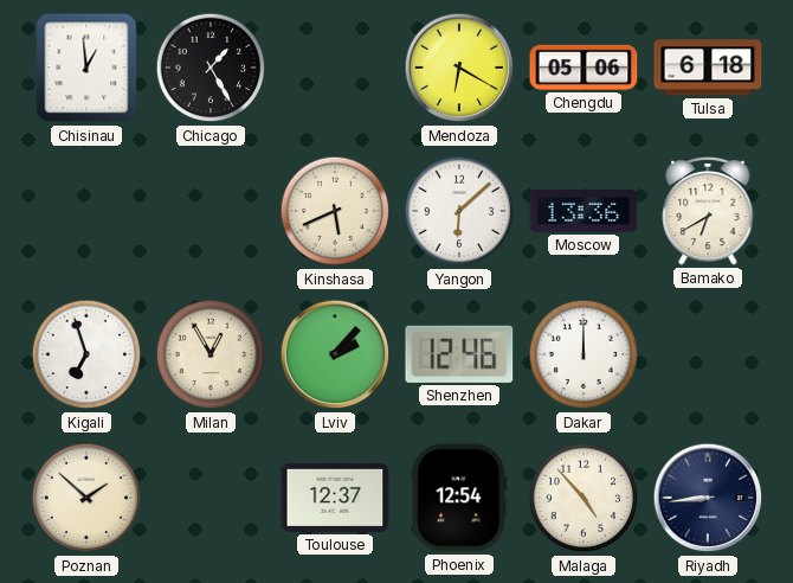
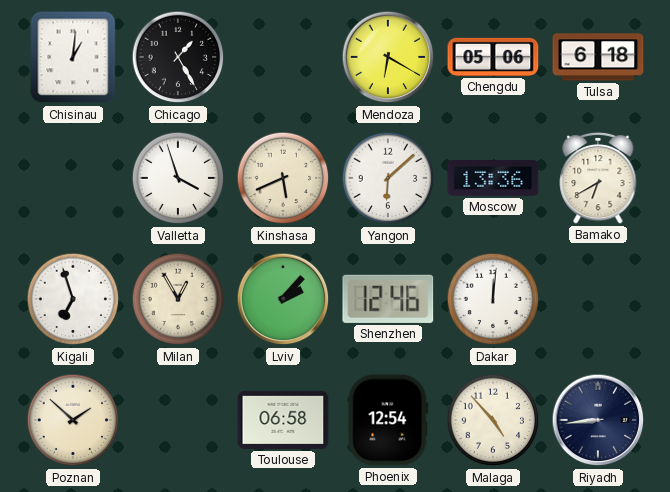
Chisinau: 12:59 -> 1:01 (73, 57)
Valletta: none -> 3:57 (178, 178)
Dakar: 12:00 -> 12:01 (493, 299)
Toulouse: 12:37 -> 06:58 (283, 420)
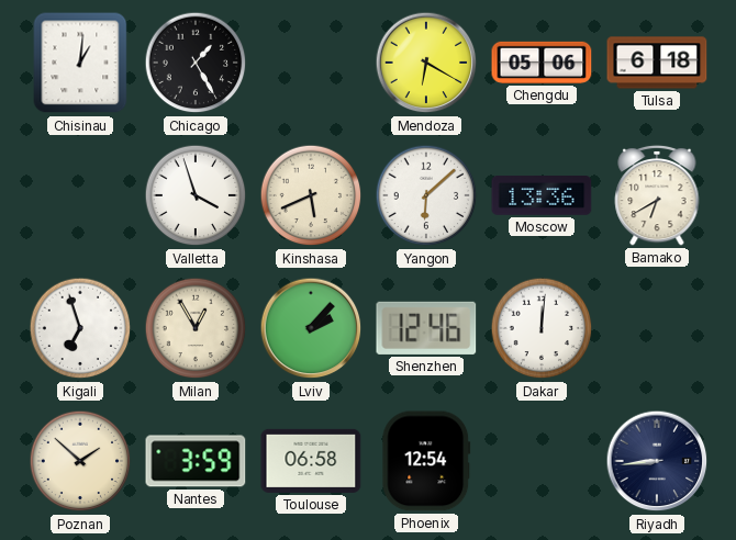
Nantes: none -> 3:59 (196, 461)
Malaga: 4:53 -> none (493, 420)
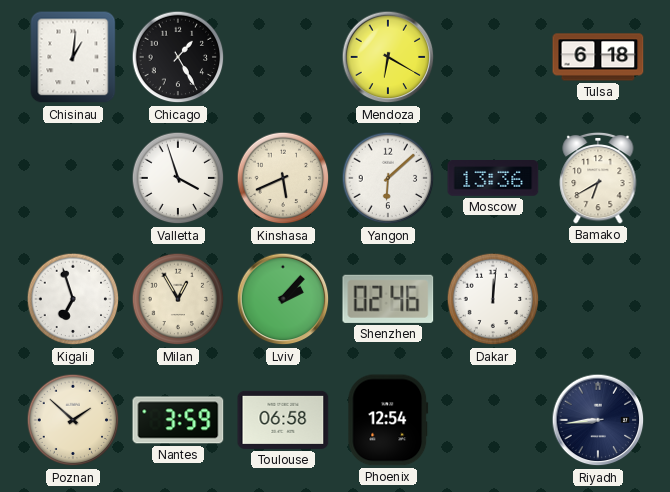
Chengdu: 05:06 -> none (542, 63)
Shenzhen: 12:46 -> 02:46 (388, 299)
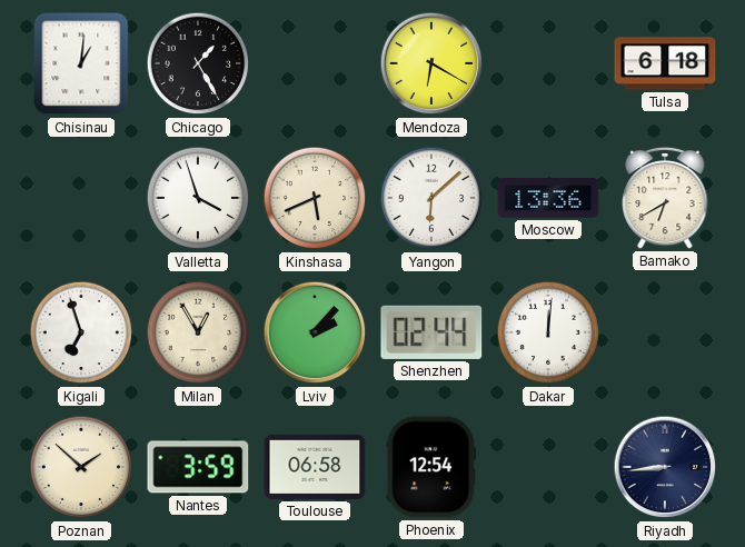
Shenzhen: 02:46 -> 02:44 (431, 332)
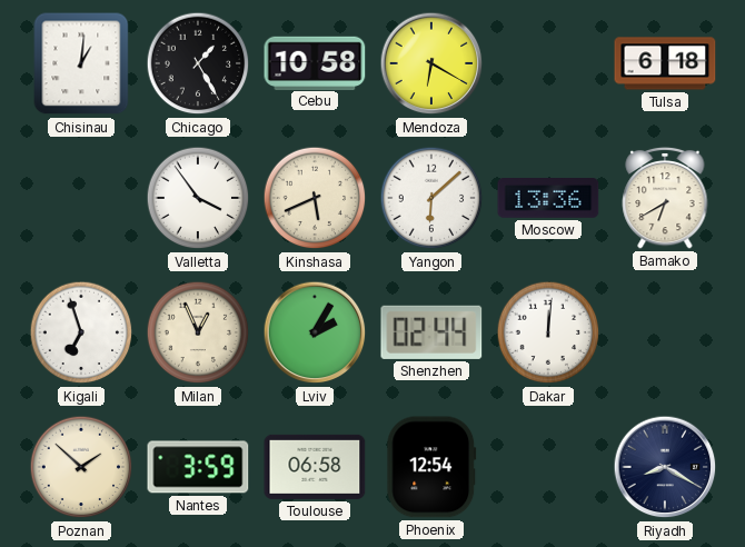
Cebu: none -> 10:58 (315, 62)
Valletta: 3:57 -> 3:54 (198, 198)
Milan: 12:55 -> 12:56 (198, 332)
Lviv: 2:07 -> 2:05 (315, 332)
Riyadh: 8:44 -> 8:20 (665, 467)
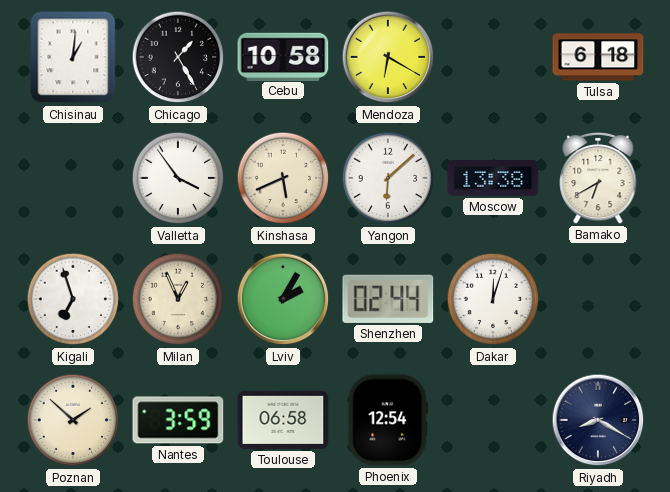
Moscow: 13:36 -> 13:38 (493, 179)
Dakar: 12:01 -> 12:03 (493, 299)
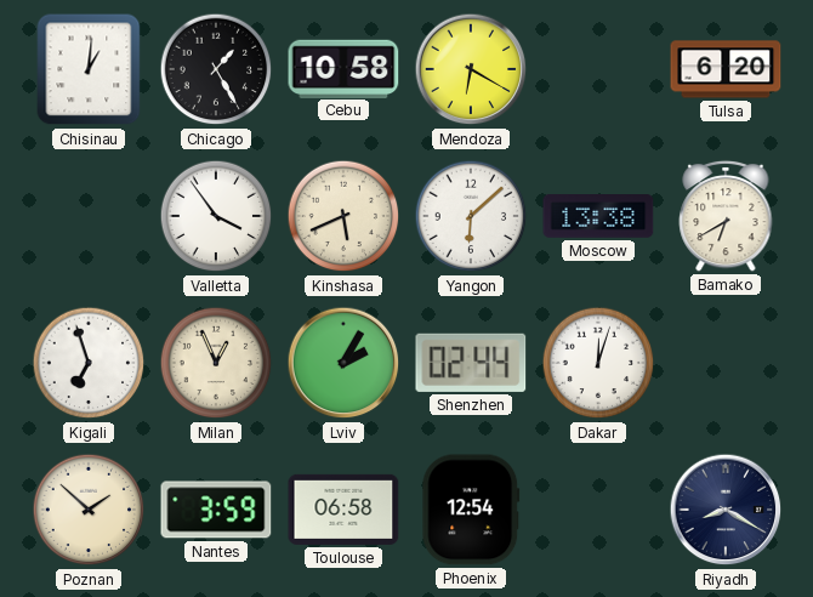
Tulsa: 6:18 -> 6:20 (726, 69)
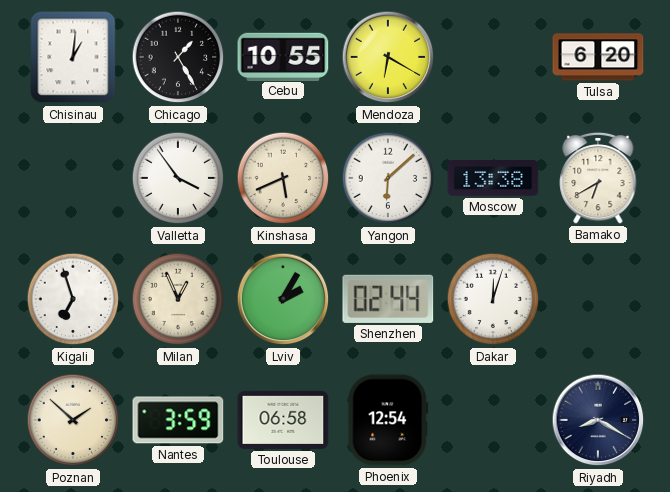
Cebu: 10:58 -> 10:55 (283, 56)
